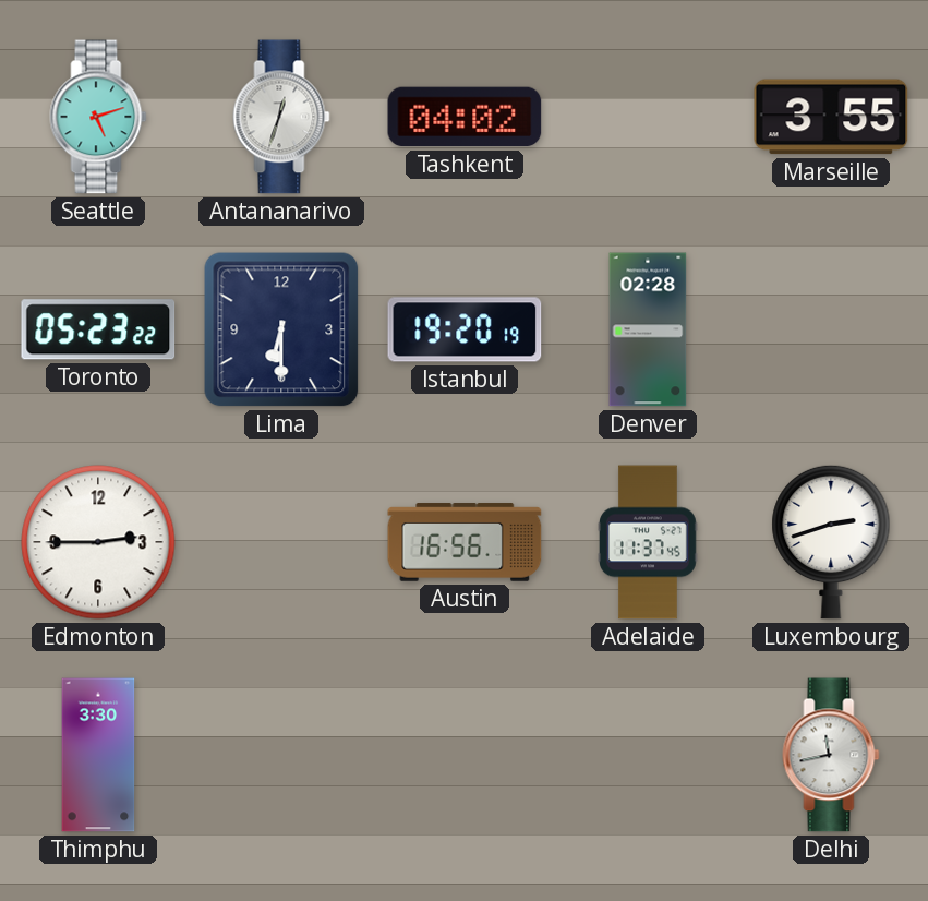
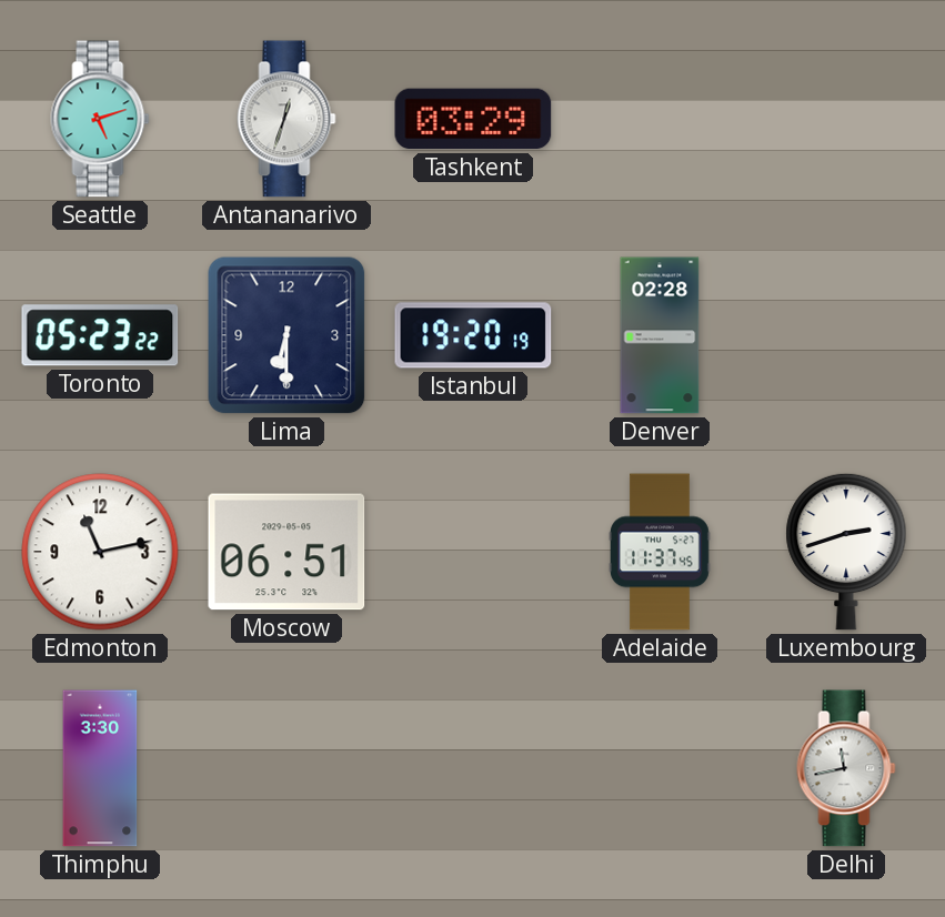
Tashkent: 04:02 -> 03:29 (473, 119)
Marseille: 3:55 -> none (831, 117)
Edmonton: 2:45 -> 11:13 (100, 552)
Moscow: none -> 06:51 (286, 552)
Austin: 16:56 -> none (465, 542)
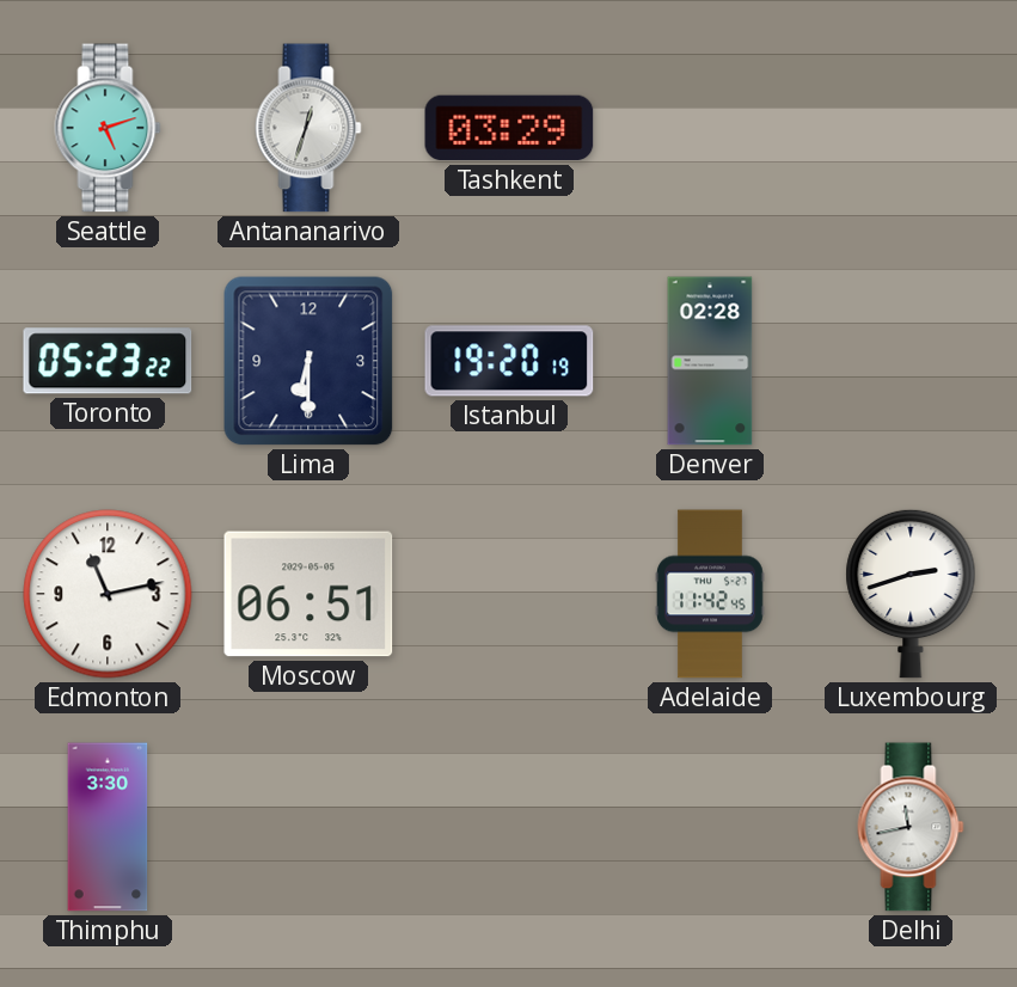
Adelaide: 11:37 -> 11:42 (711, 594)
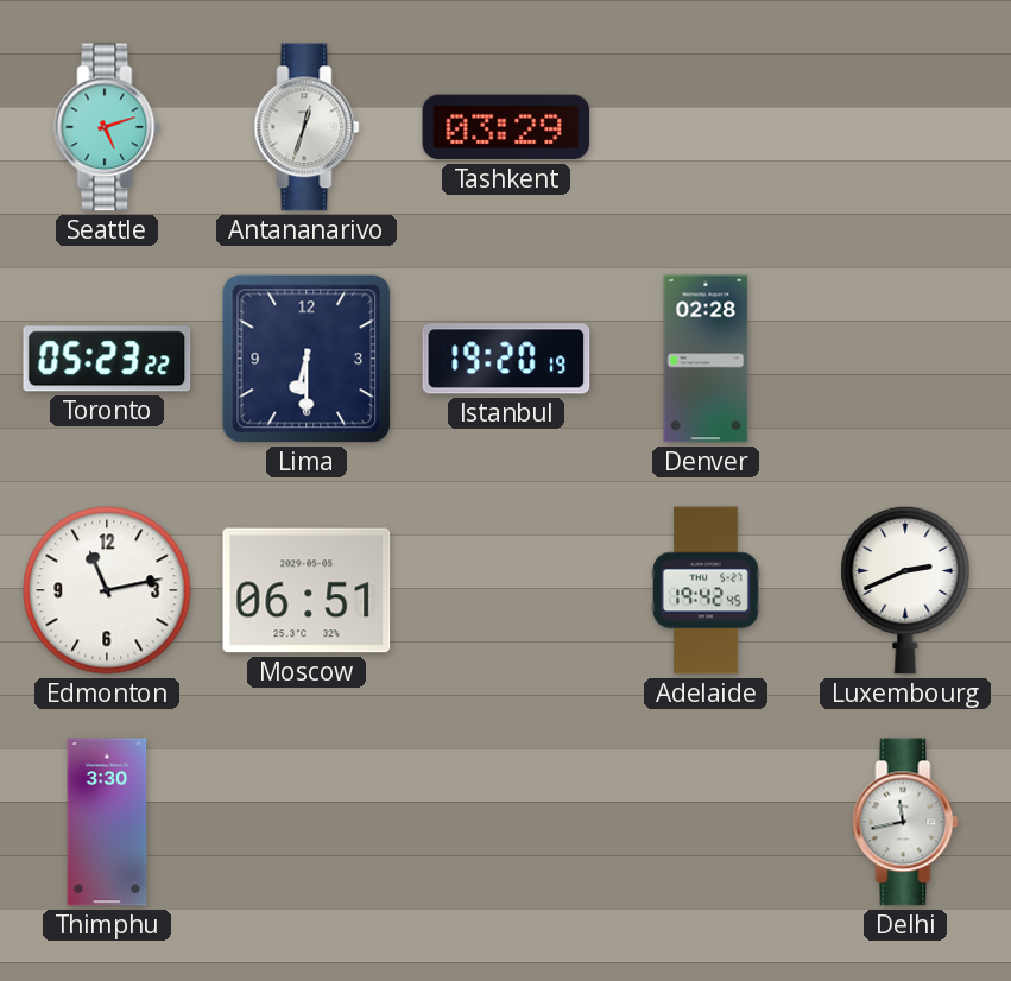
Adelaide: 11:42 -> 19:42 (707, 590)
Luxembourg: 2:42 -> 2:41 (905, 590)
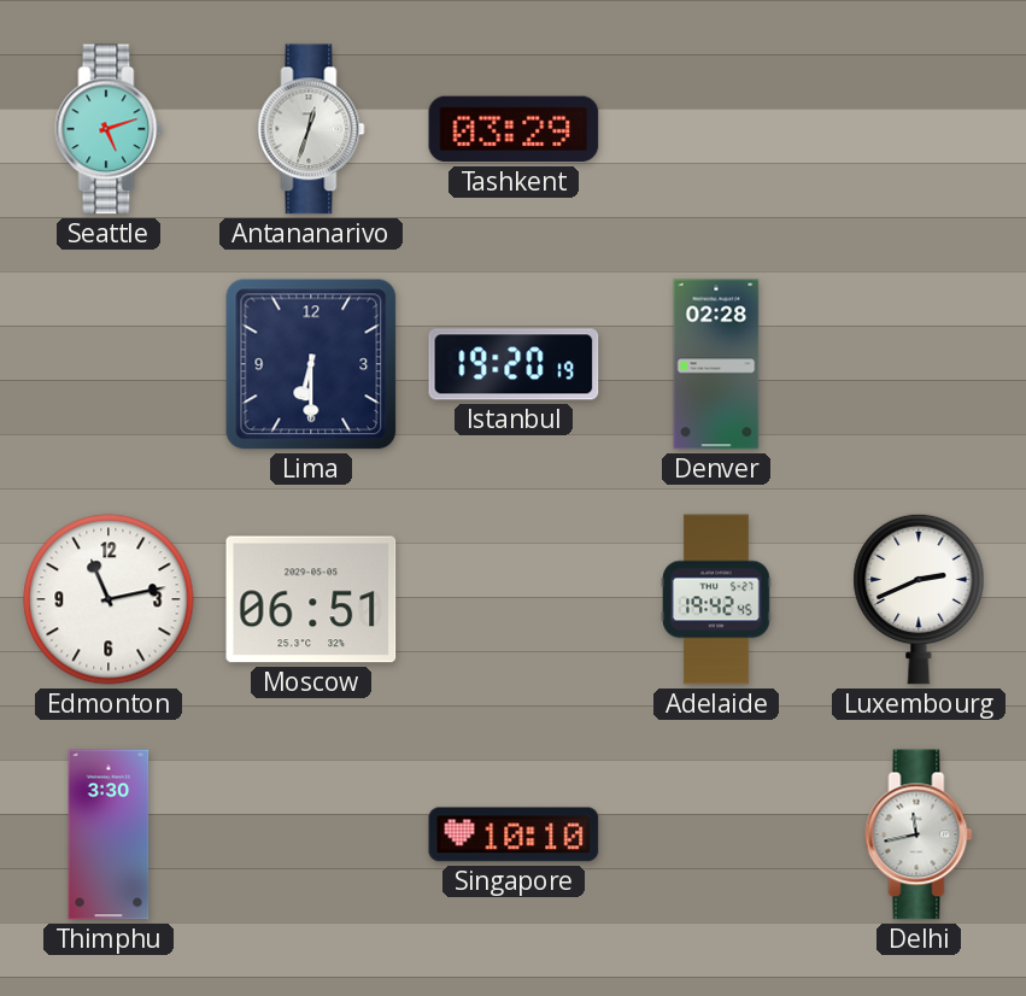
Toronto: 05:23 -> none (107, 359)
Singapore: none -> 10:10 (514, 834)
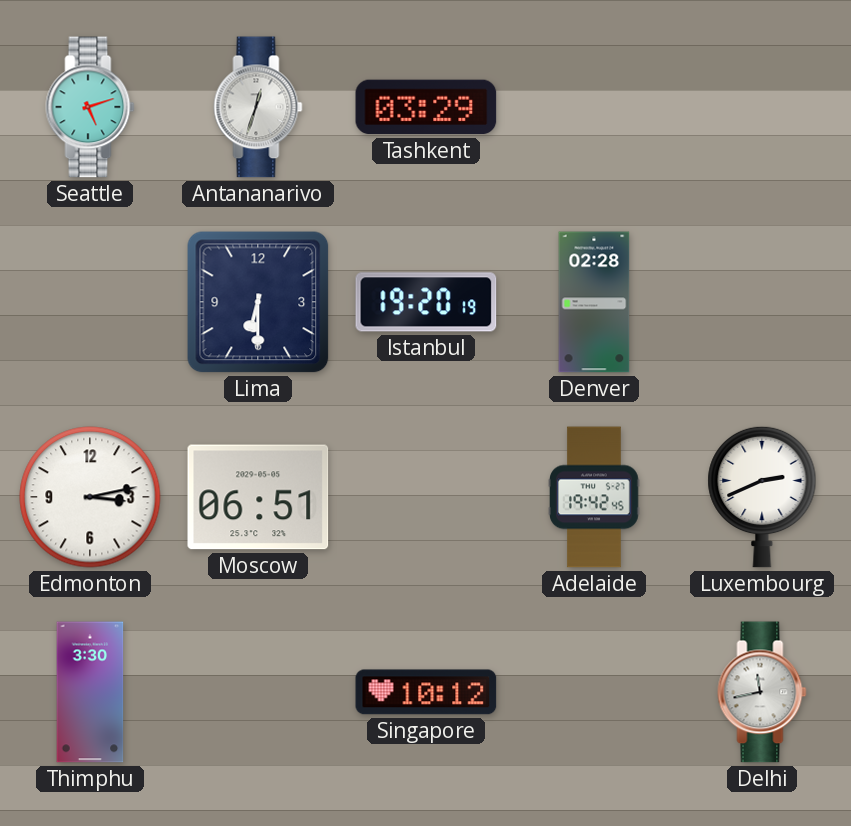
Edmonton: 11:13 -> 3:13 (90, 497)
Singapore: 10:10 -> 10:12 (426, 692)
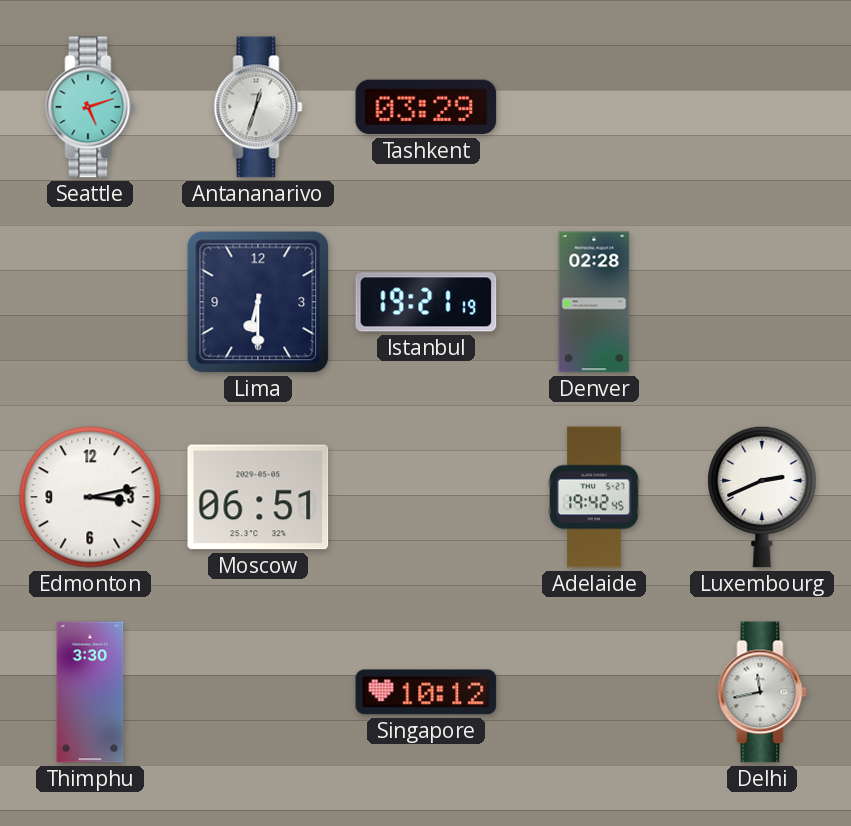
Istanbul: 19:20 -> 19:21 (426, 302)
